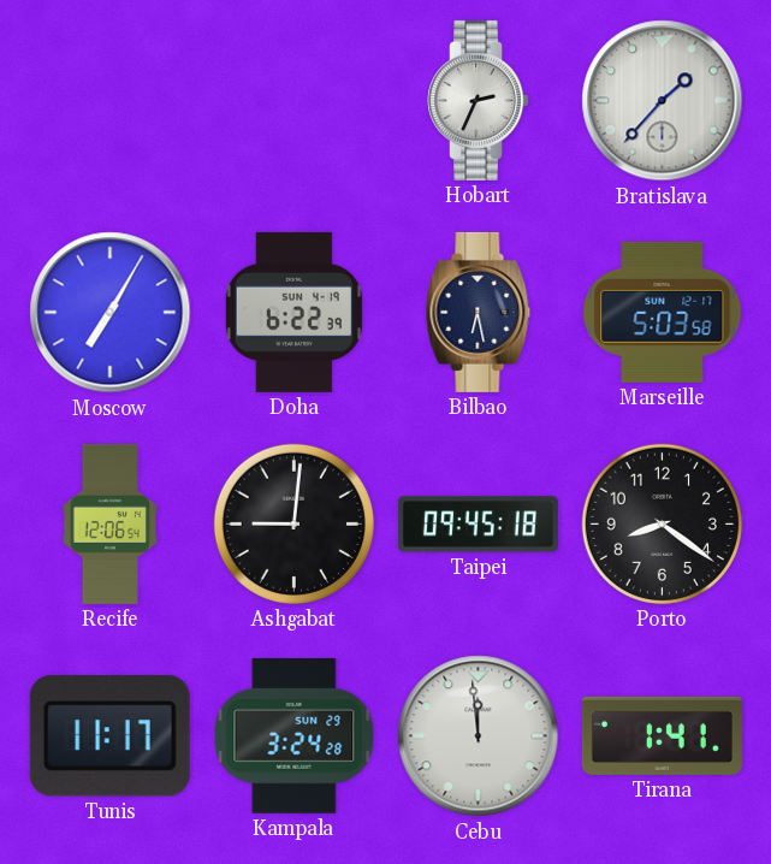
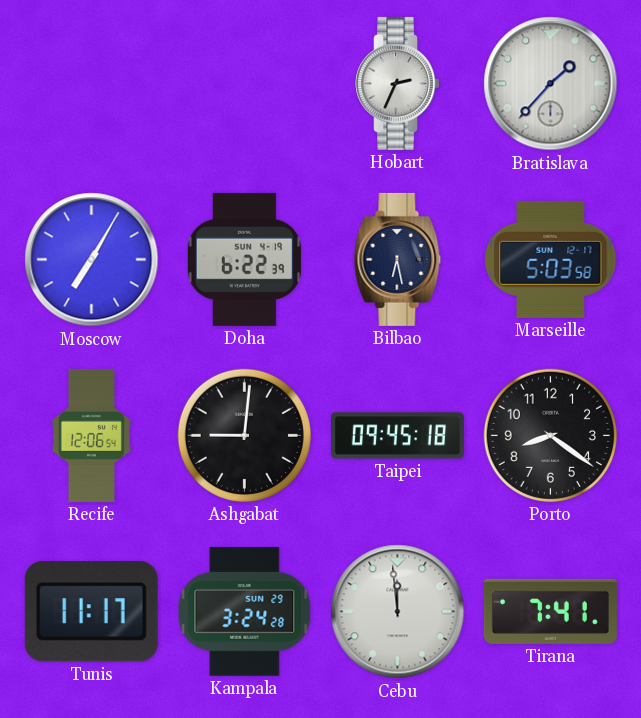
Tirana: 1:41 -> 7:41 (550, 611)
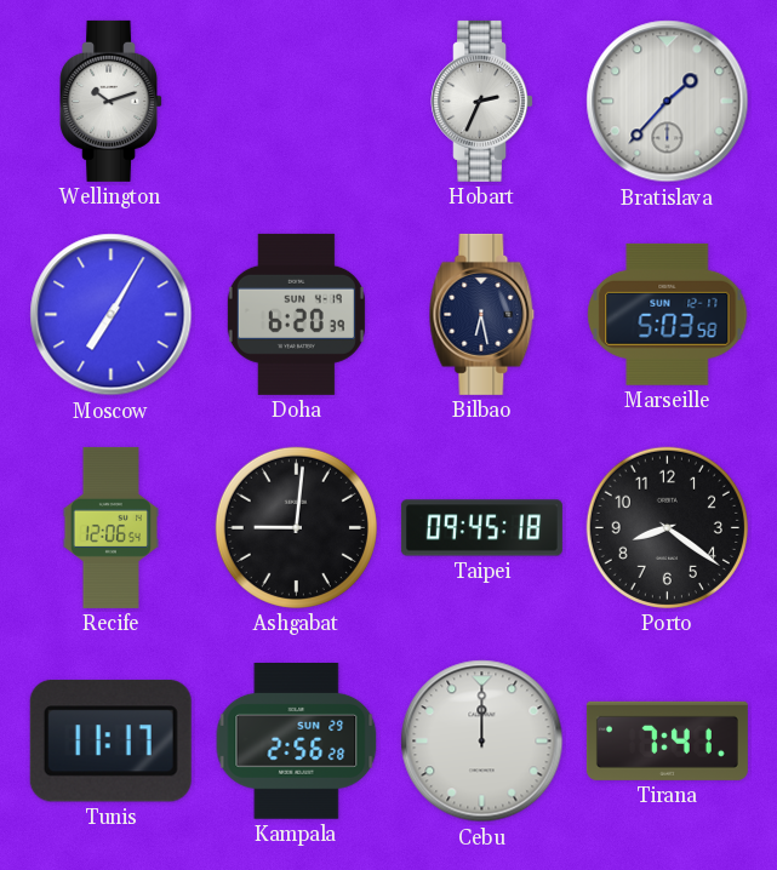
Wellington: none -> 10:12 (112, 101)
Doha: 6:22 -> 6:20 (296, 314)
Kampala: 3:24 -> 2:56 (297, 742)
Cebu: 11:59 -> 12:00 (482, 742)
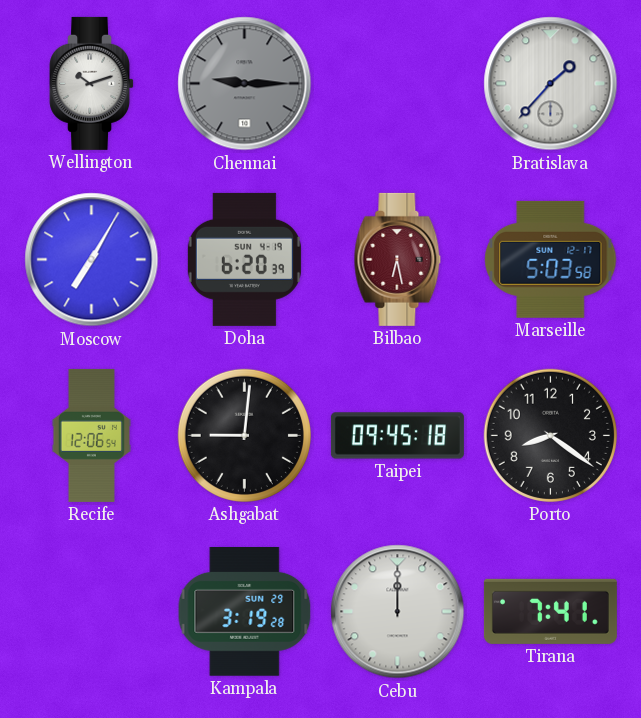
Chennai: none -> 9:15 (245, 84)
Hobart: 2:34 -> none (482, 101)
Bilbao dial: navy -> burgundy (398, 259)
Tunis: 11:17 -> none (110, 742)
Kampala: 2:56 -> 3:19 (245, 612)
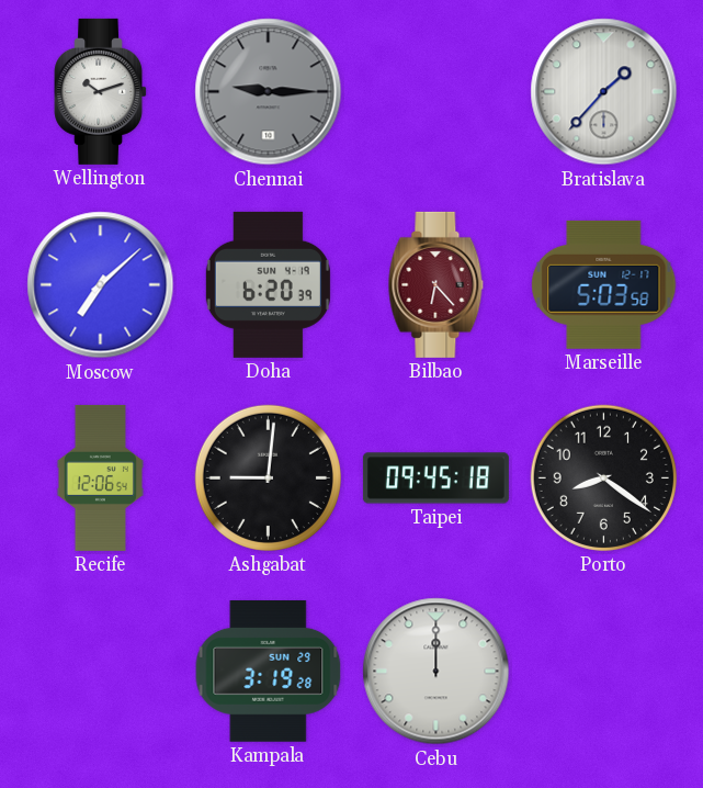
Moscow: 7:05 -> 7:08 (101, 285)
Bilbao: 6:28 -> 6:23 (436, 284)
Tirana: 7:41 -> none (550, 611)
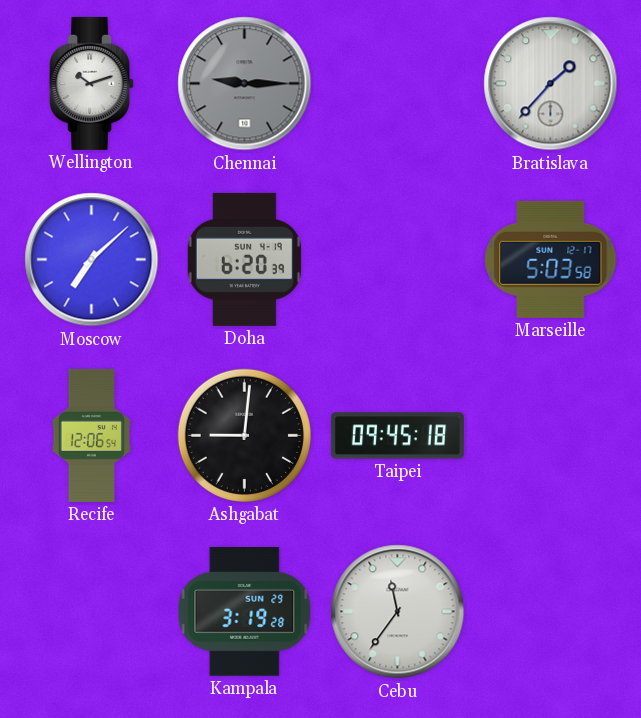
Bilbao: 6:23 -> none (436, 284)
Porto: 8:21 -> none (603, 477)
Cebu: 12:00 -> 11:36 (398, 612)
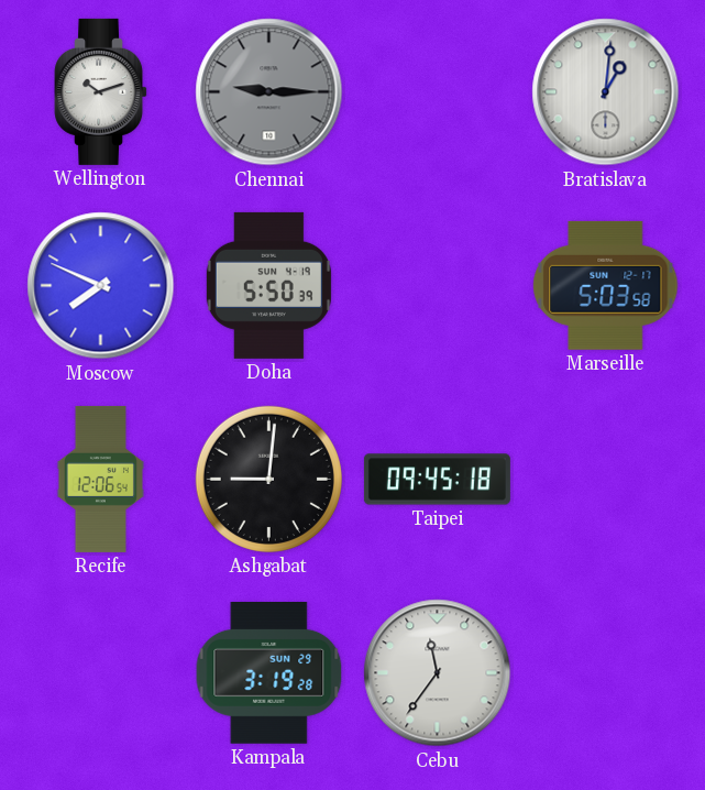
Bratislava: 1:37 -> 1:01 (606, 92)
Moscow: 7:08 -> 7:49 (101, 286)
Doha: 6:20 -> 5:50 (268, 285)
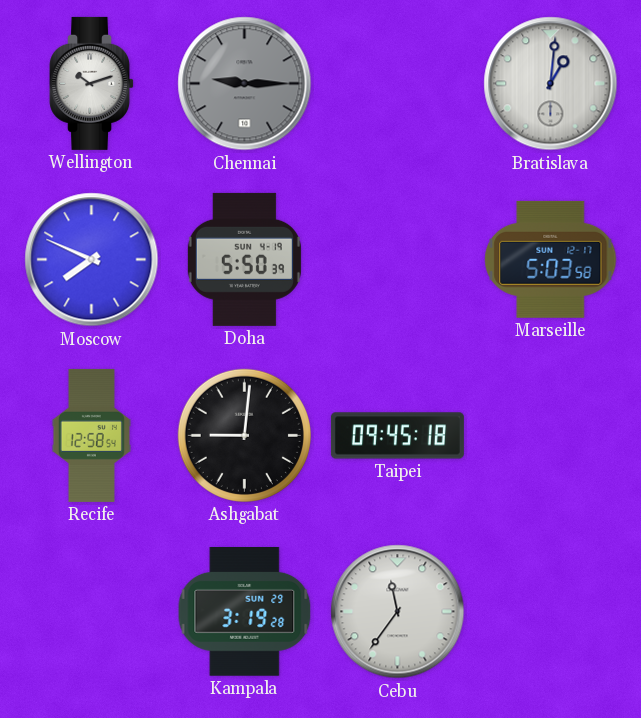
Recife: 12:06 -> 12:58 (91, 435)
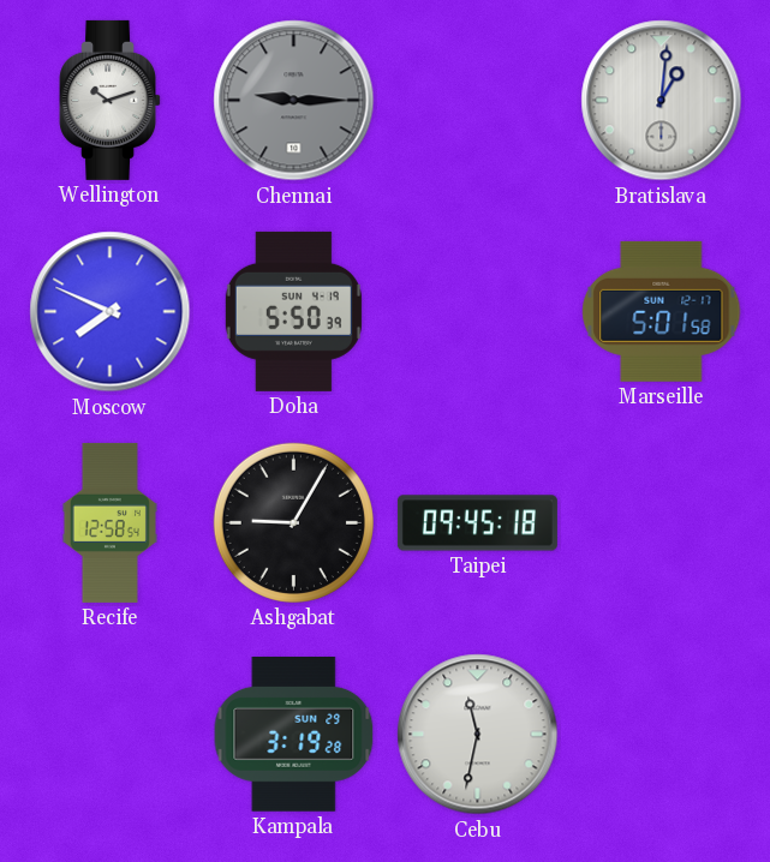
Marseille: 5:03 -> 5:01 (662, 311)
Ashgabat: 9:01 -> 9:05 (293, 522)
Cebu: 11:36 -> 11:32 (478, 735)
